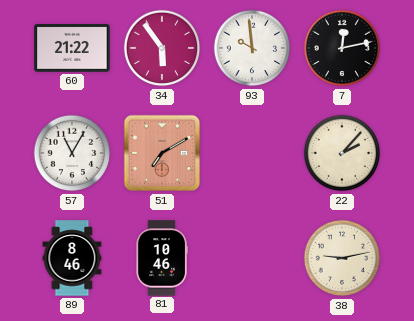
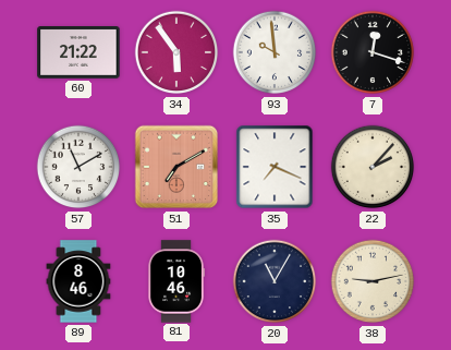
7: 12:13 -> 12:18 (373, 52)
57: 11:05 -> 11:10 (78, 167)
35: none -> 7:19 (275, 167)
20: none -> 11:05 (275, 281)
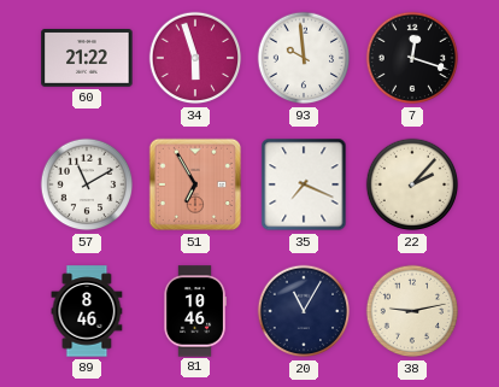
34: 5:54 -> 5:57 (195, 58)
51: 7:10 -> 6:55 (195, 184)
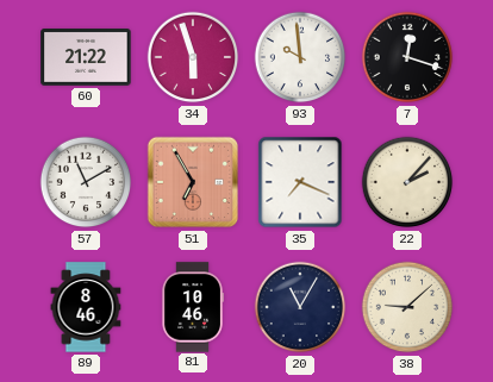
38: 9:13 -> 9:08 (407, 307)
